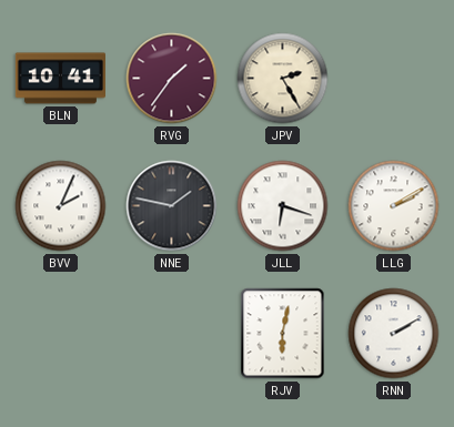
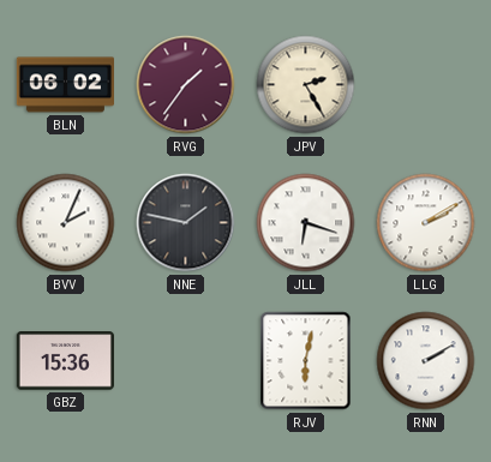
BLN: 10:41 -> 06:02 (65, 85)
GBZ: none -> 15:36 (65, 361)
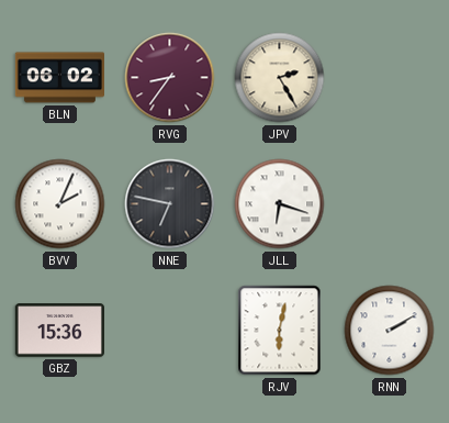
RVG: 1:36 -> 8:36 (170, 78)
NNE: 1:47 -> 6:47 (170, 204)
LLG: 2:10 -> none (426, 223)
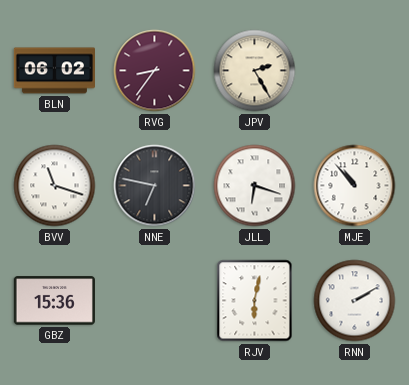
BVV: 2:04 -> 11:18 (55, 186)
MJE: none -> 10:53 (355, 186)
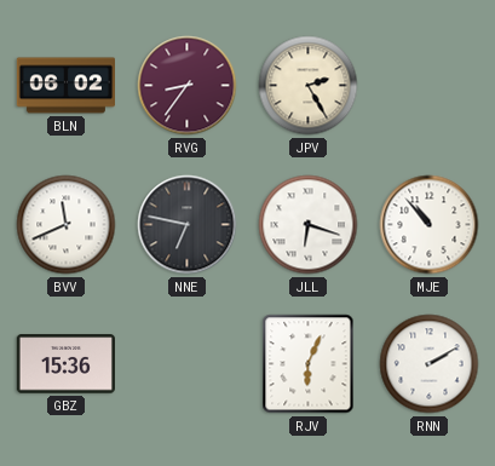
BVV: 11:18 -> 11:41 (67, 225)
RJV: 6:02 -> 6:04 (309, 364)
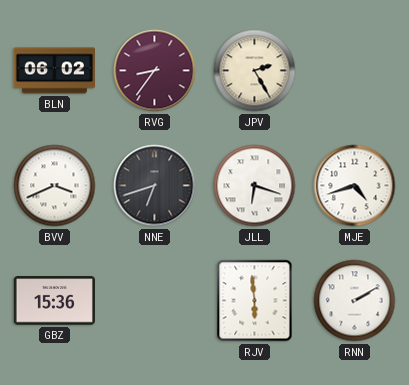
BVV: 11:41 -> 3:41 (55, 186)
NNE: 6:47 -> 6:42 (155, 186)
MJE: 10:53 -> 4:42 (355, 186)
RJV: 6:04 -> 5:59 (255, 301)
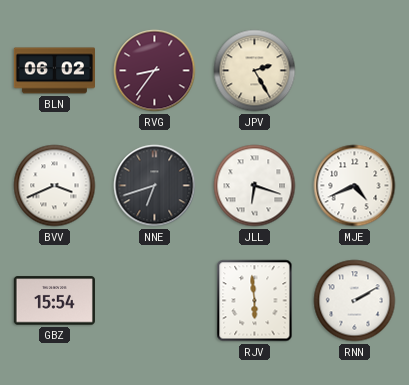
MJE: 4:42 -> 4:41 (355, 186)
GBZ: 15:36 -> 15:54 (54, 301)
